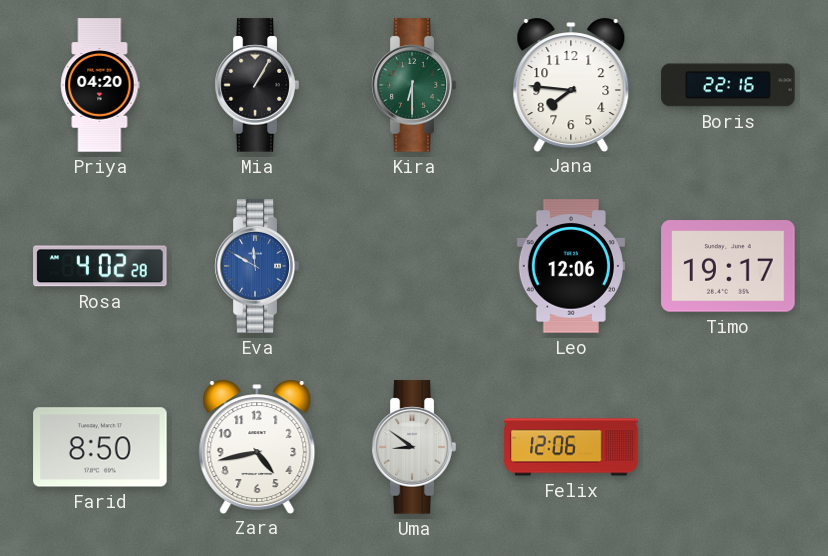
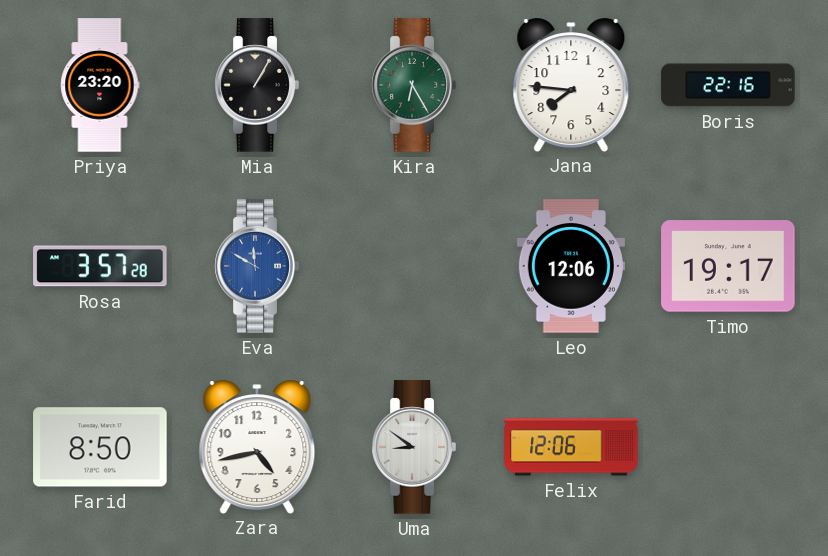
Priya: 04:20 -> 23:20 (100, 85)
Kira: 6:30 -> 6:25 (414, 85)
Rosa: 4:02 -> 3:57 (100, 266)
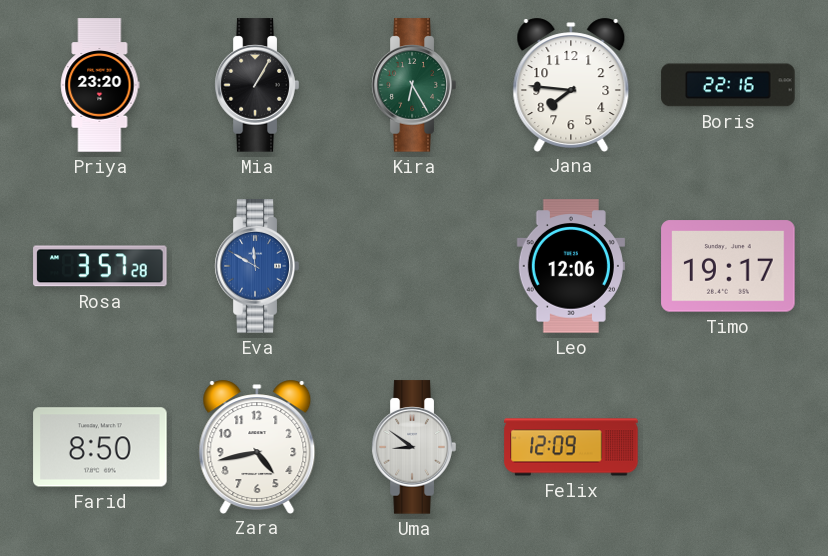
Felix: 12:06 -> 12:09 (571, 447)
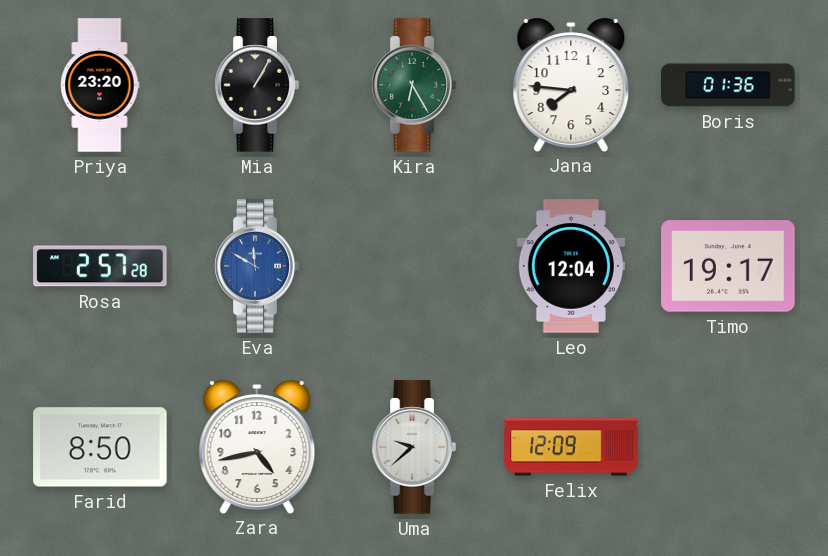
Boris: 22:16 -> 01:36 (728, 85)
Rosa: 3:57 -> 2:57 (100, 266)
Leo: 12:06 -> 12:04 (571, 266)
Uma: 8:51 -> 9:38 (414, 447)
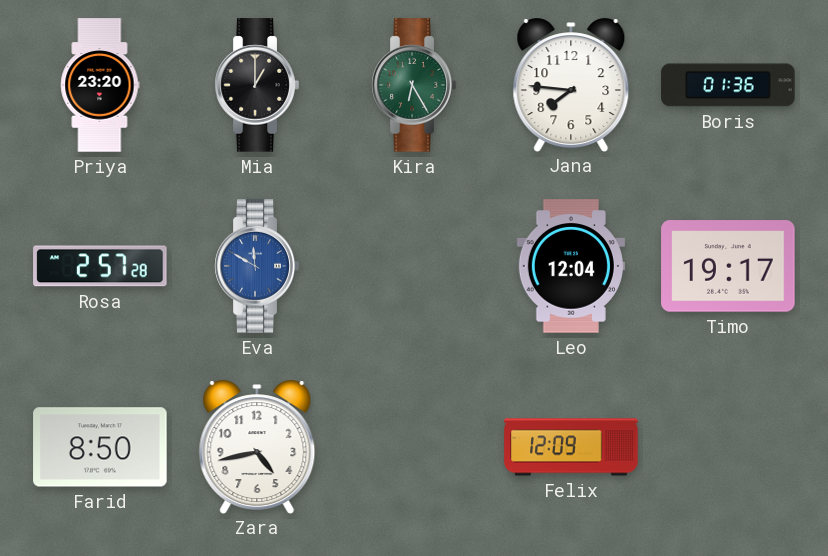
Mia: 1:05 -> 1:00 (257, 85)
Uma: 9:38 -> none (414, 447)
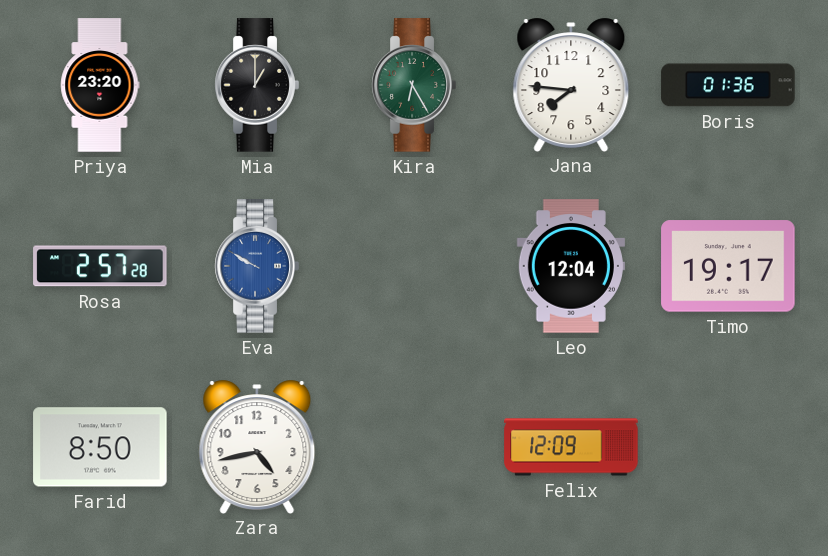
Eva: 11:50 -> 9:50 (257, 266)
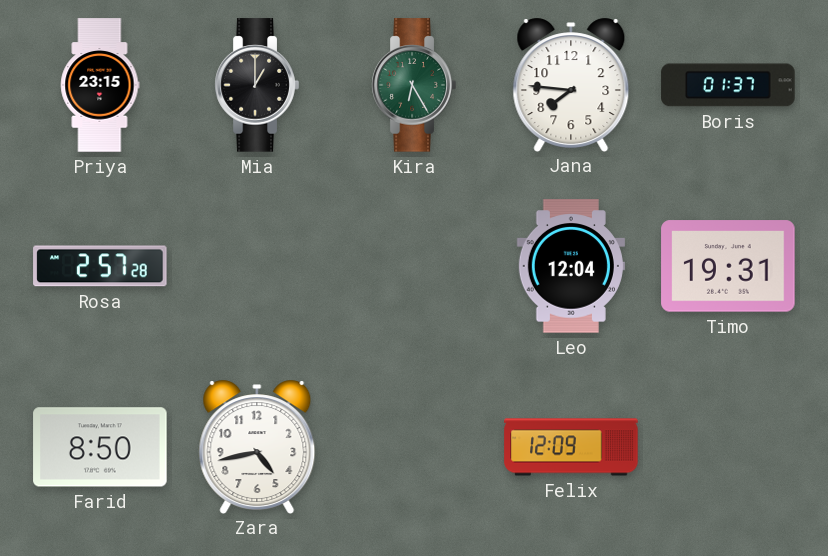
Priya: 23:20 -> 23:15 (100, 85)
Boris: 01:36 -> 01:37 (728, 85)
Eva: 9:50 -> none (257, 266)
Timo: 19:17 -> 19:31 (728, 266)
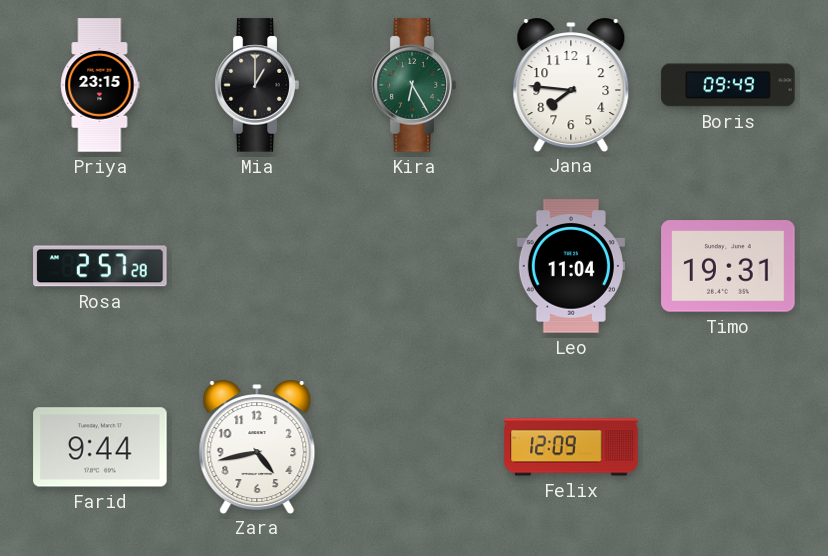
Boris: 01:37 -> 09:49 (728, 85)
Leo: 12:04 -> 11:04 (571, 266)
Farid: 8:50 -> 9:44 (100, 447)
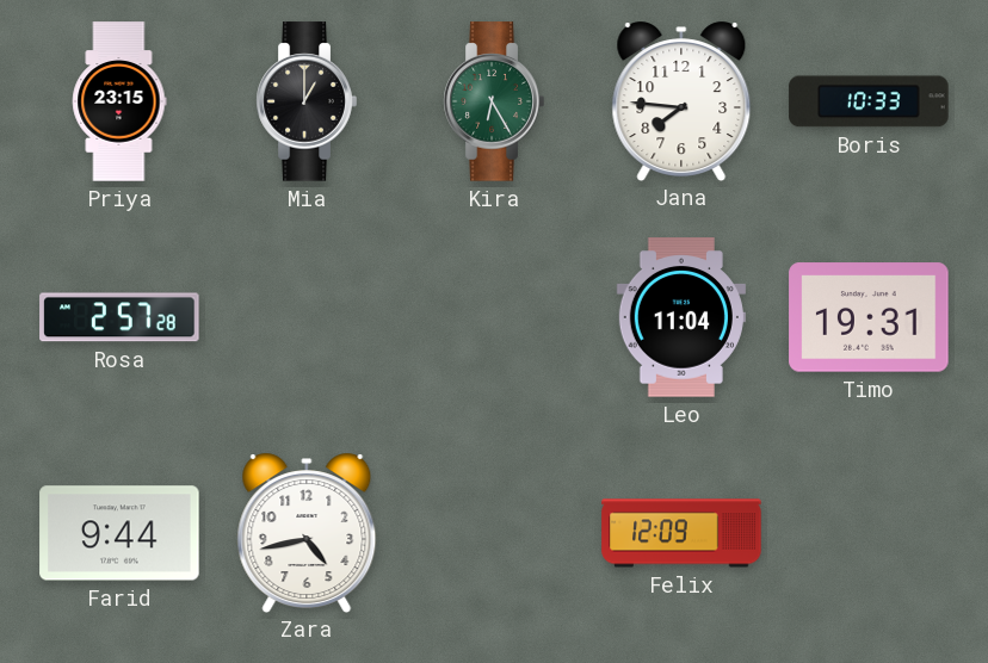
Boris: 09:49 -> 10:33 (869, 101)
